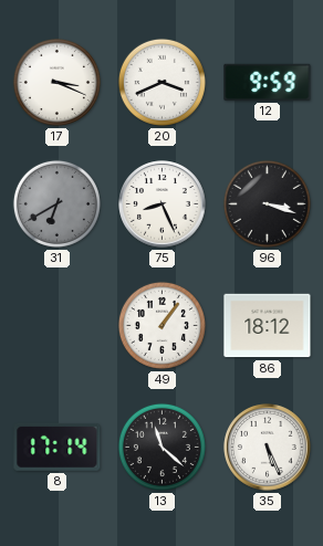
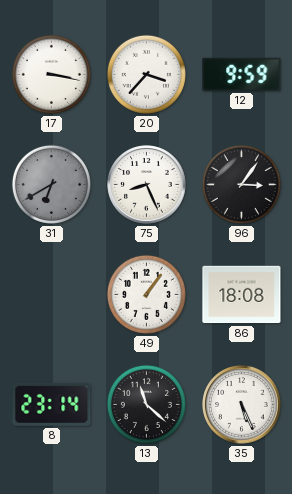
17: 3:19 -> 3:17 (51, 74)
20: 3:41 -> 3:37 (146, 74)
96: 3:18 -> 3:06 (241, 184)
86: 18:12 -> 18:08 (242, 295)
8: 17:14 -> 23:14 (52, 404)
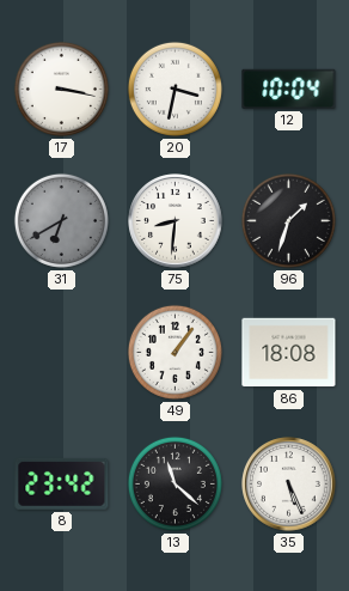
20: 3:37 -> 3:32 (174, 89)
12: 9:59 -> 10:04 (289, 89)
75: 8:26 -> 8:31 (176, 221)
96: 3:06 -> 1:33 (288, 220)
8: 23:14 -> 23:42 (62, 483)
